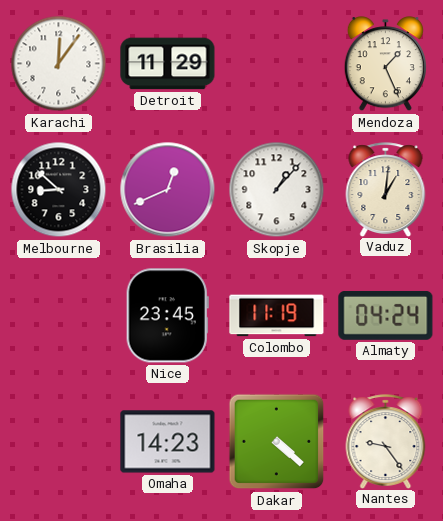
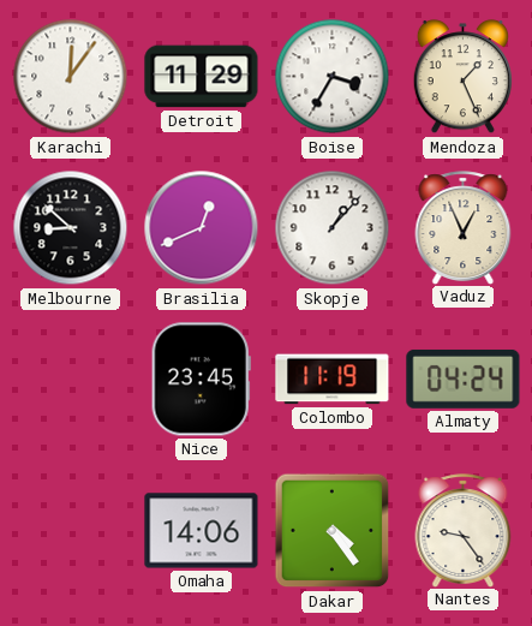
Boise: none -> 3:35 (333, 77)
Vaduz: 1:01 -> 12:56 (464, 227)
Omaha: 14:23 -> 14:06 (202, 531)
Dakar: 4:22 -> 4:24 (333, 531)
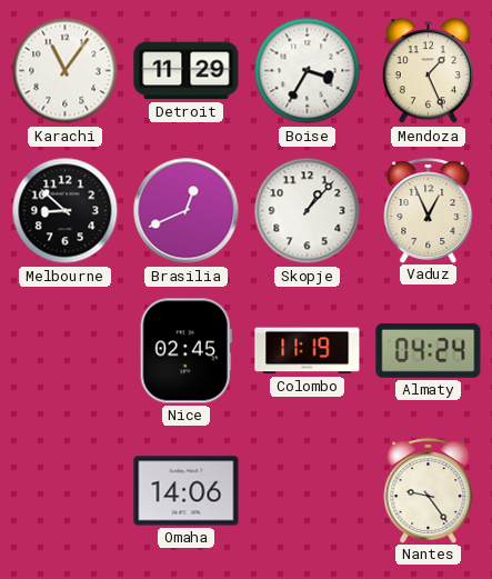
Karachi: 12:06 -> 11:06 (66, 71)
Nice: 23:45 -> 02:45 (185, 351)
Dakar: 4:24 -> none (333, 531)
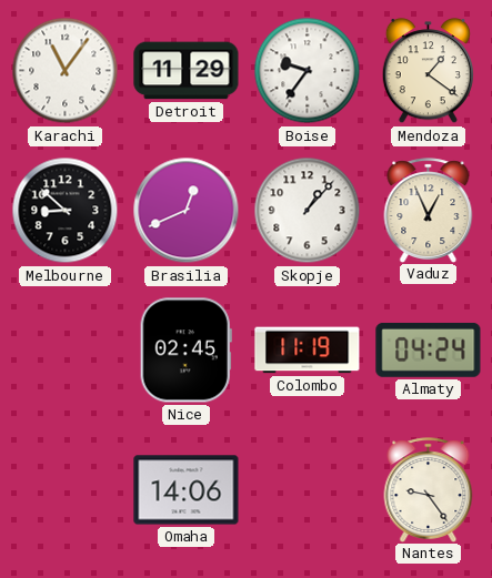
Boise: 3:35 -> 9:36 (308, 71)
Mendoza: 1:26 -> 1:21 (428, 71)
